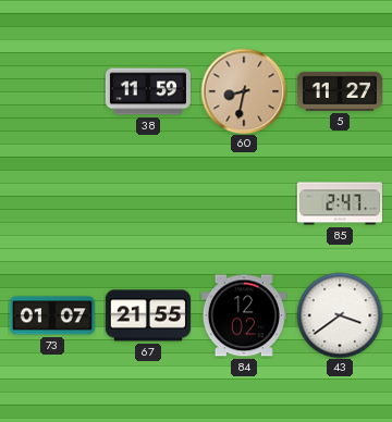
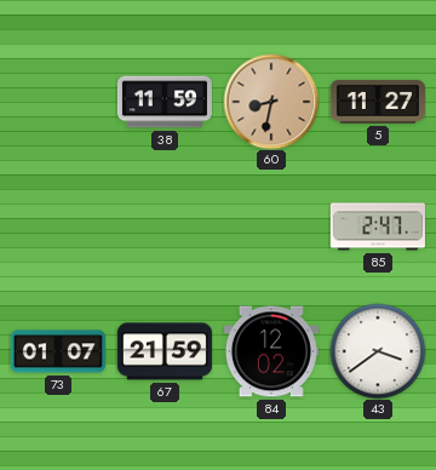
67: 21:55 -> 21:59 (165, 351)
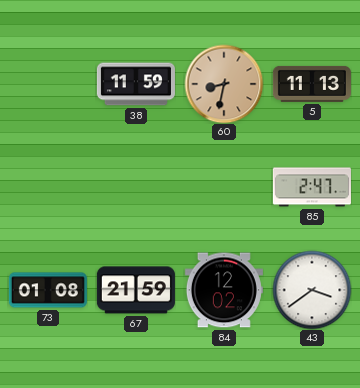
5: 11:27 -> 11:13 (312, 84)
73: 01:07 -> 01:08 (48, 290)
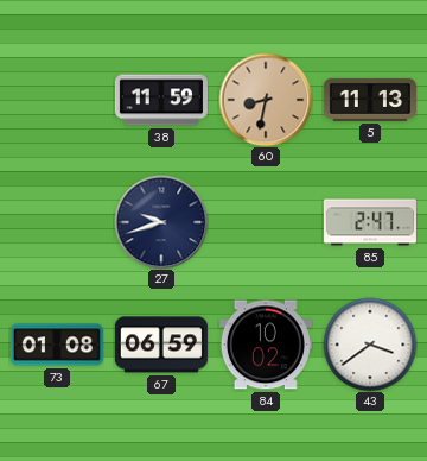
27: none -> 9:42 (161, 222)
67: 21:59 -> 06:59 (161, 345)
84: 12:02 -> 10:02 (266, 345)
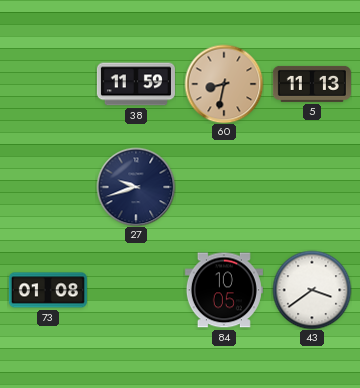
85: 2:47 -> none (370, 222)
67: 06:59 -> none (161, 345)
84: 10:02 -> 10:05 (224, 290)
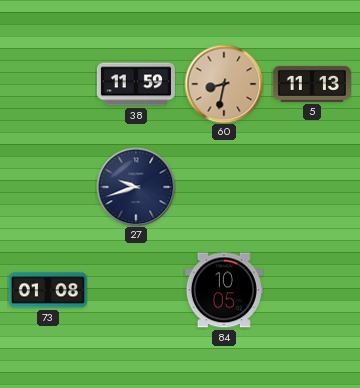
43: 3:39 -> none (312, 290)
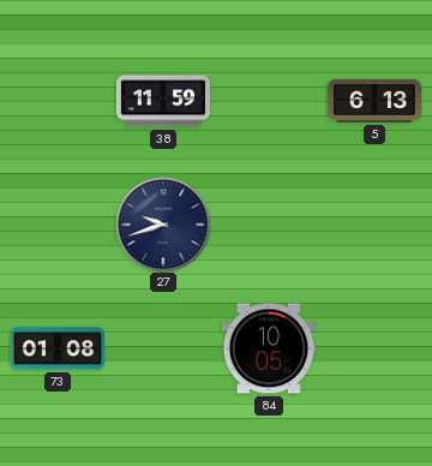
60: 8:32 -> none (224, 84)
5: 11:13 -> 6:13 (374, 101)
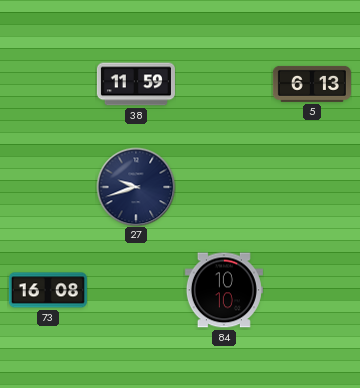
73: 01:08 -> 16:08 (48, 290)
84: 10:05 -> 10:10 (224, 290)
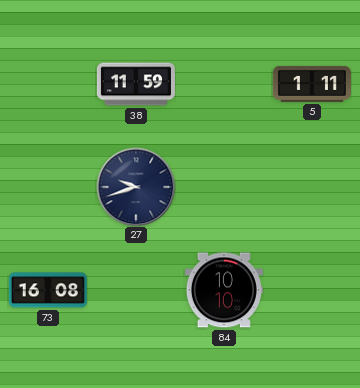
5: 6:13 -> 1:11 (312, 84)
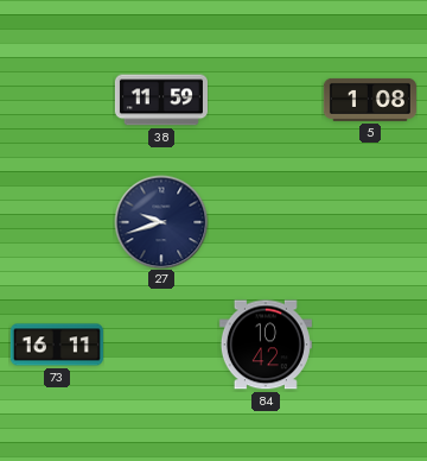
5: 1:11 -> 1:08 (370, 100)
73: 16:08 -> 16:11 (57, 345)
84: 10:10 -> 10:42 (266, 345)
